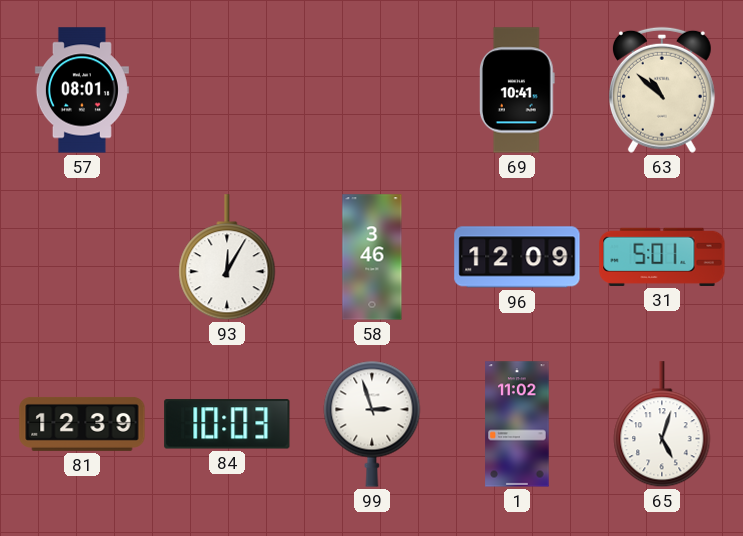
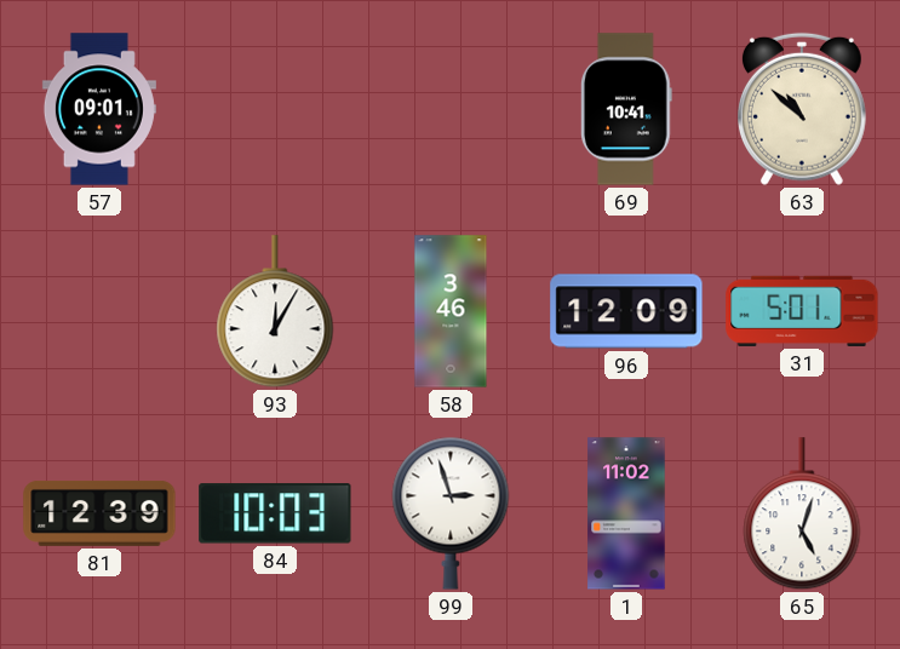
57: 08:01 -> 09:01 (99, 109)
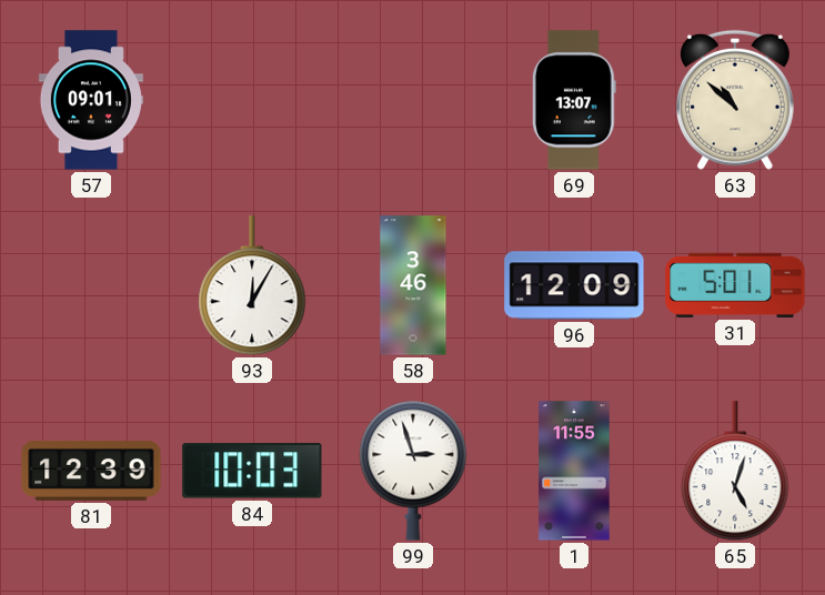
69: 10:41 -> 13:07 (574, 100)
1: 11:02 -> 11:55 (574, 471)
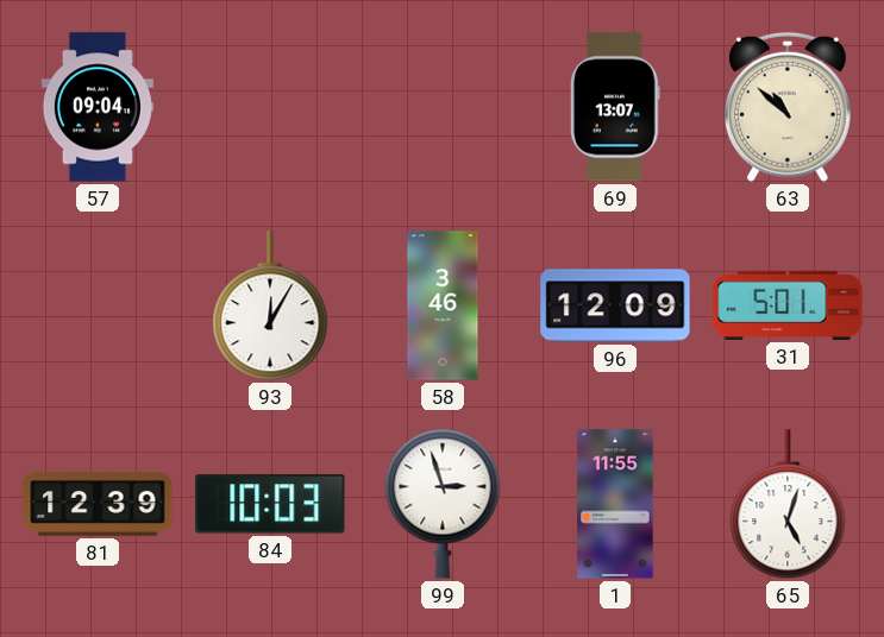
57: 09:01 -> 09:04 (98, 107)
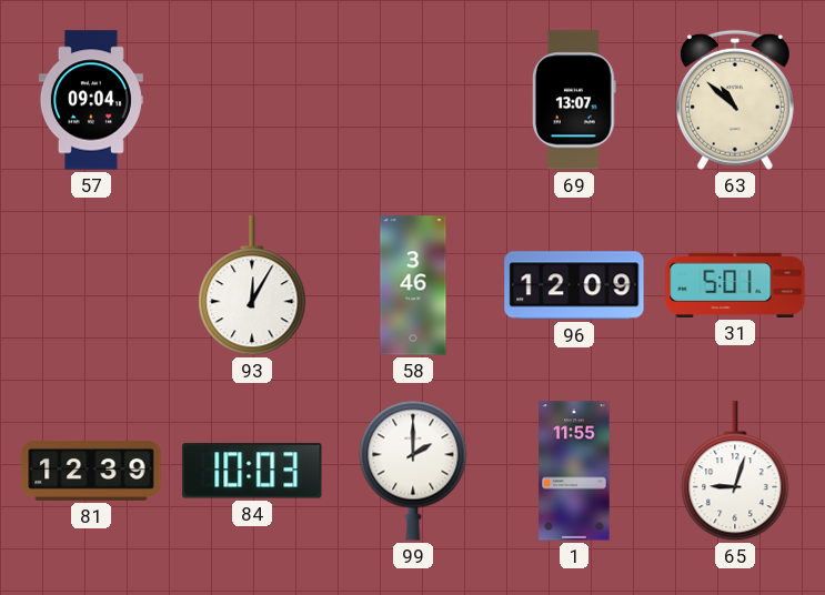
99: 2:57 -> 2:00 (413, 471)
65: 5:03 -> 9:03 (735, 472)
